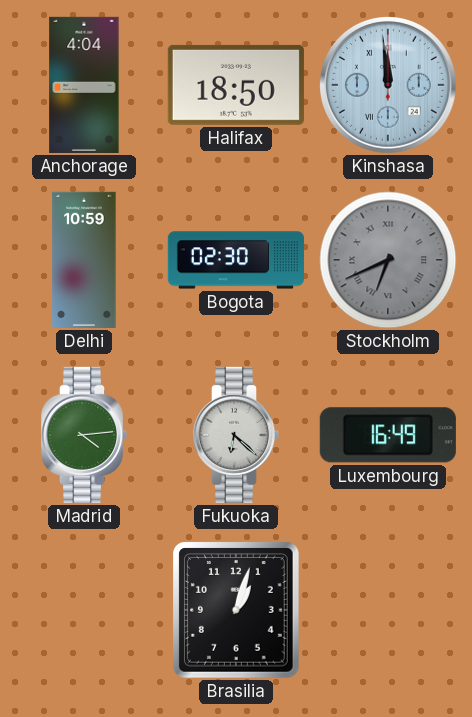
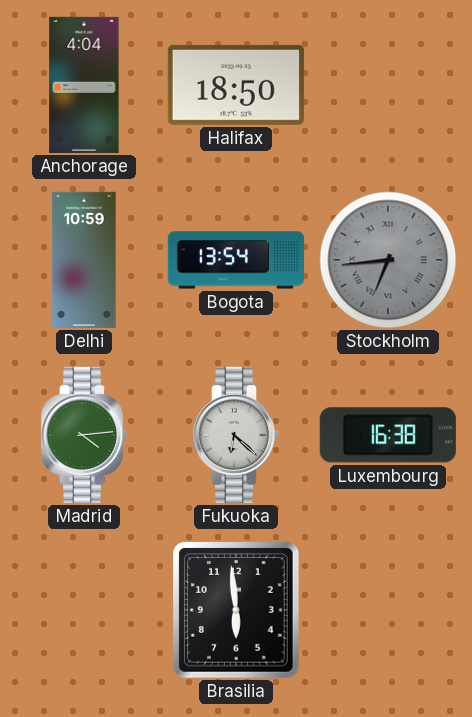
Kinshasa: 11:59 -> none (389, 86)
Bogota: 02:30 -> 13:54 (236, 260)
Stockholm: 6:41 -> 6:44 (388, 260)
Luxembourg: 16:49 -> 16:38 (388, 435)
Brasilia: 1:03 -> 5:59 (237, 611)
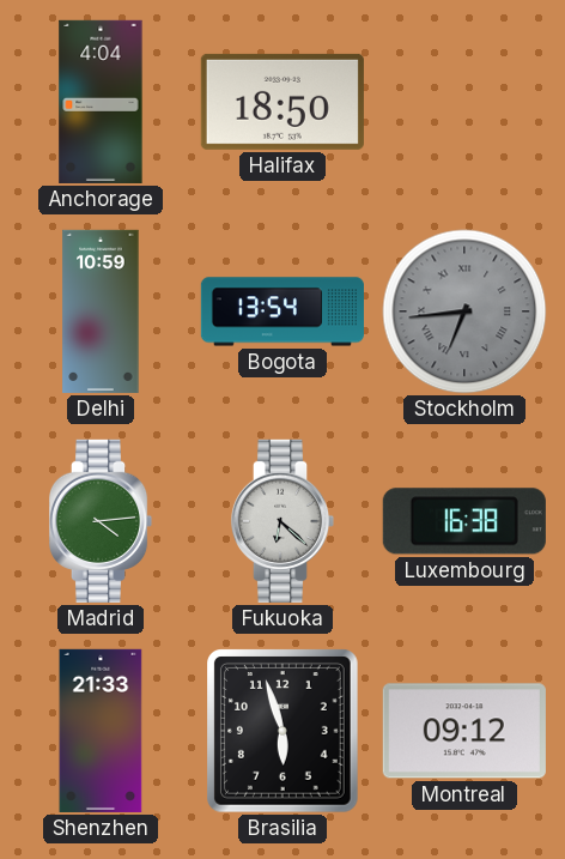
Shenzhen: none -> 21:33 (101, 731)
Brasilia: 5:59 -> 5:57 (284, 732)
Montreal: none -> 09:12 (464, 731)
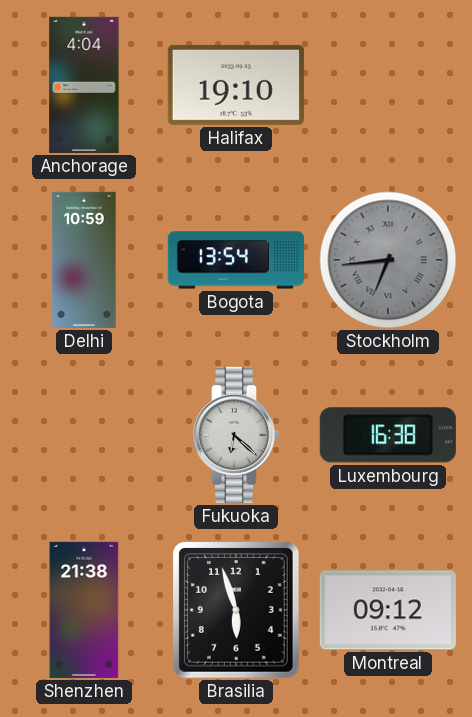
Halifax: 18:50 -> 19:10 (236, 85)
Madrid: 4:14 -> none (101, 521)
Shenzhen: 21:33 -> 21:38 (84, 610)
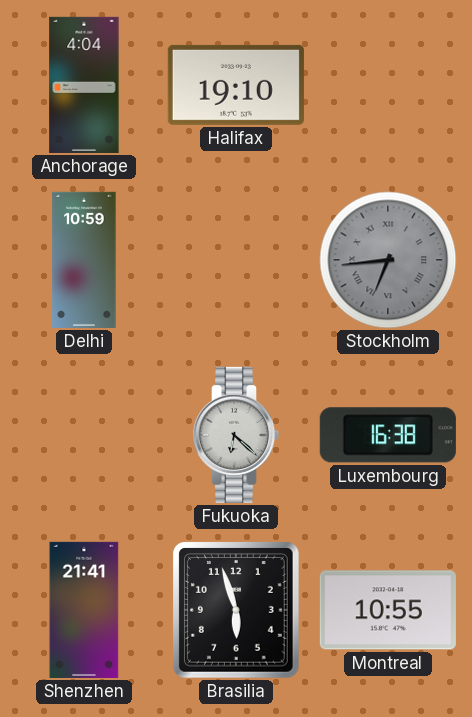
Bogota: 13:54 -> none (236, 260)
Shenzhen: 21:38 -> 21:41 (84, 610)
Montreal: 09:12 -> 10:55 (388, 610)
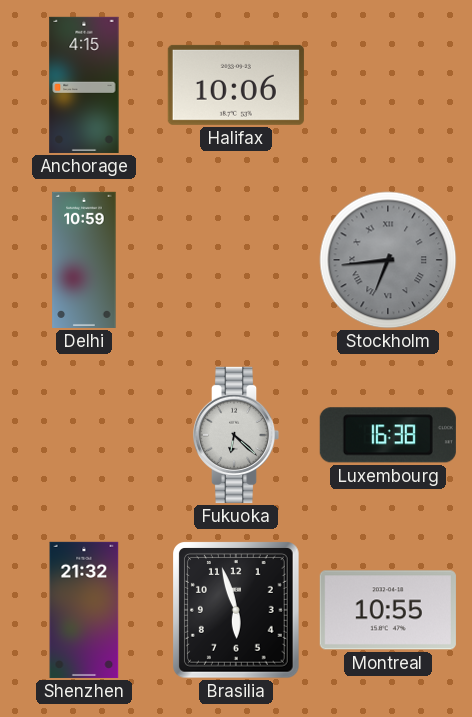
Anchorage: 4:04 -> 4:15 (84, 85)
Halifax: 19:10 -> 10:06 (236, 85)
Shenzhen: 21:41 -> 21:32 (84, 610)
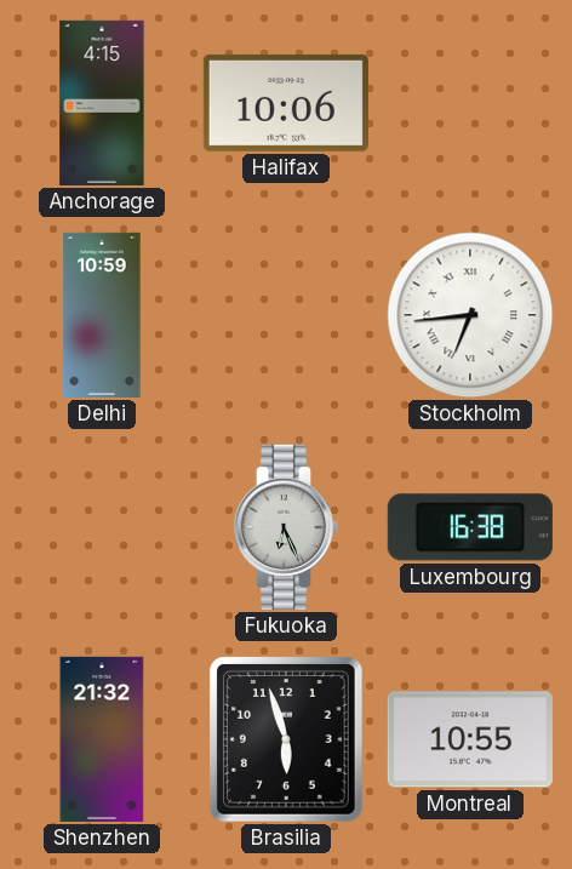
Stockholm dial: grey -> white (470, 315)
Fukuoka: 6:22 -> 6:26 (286, 527)
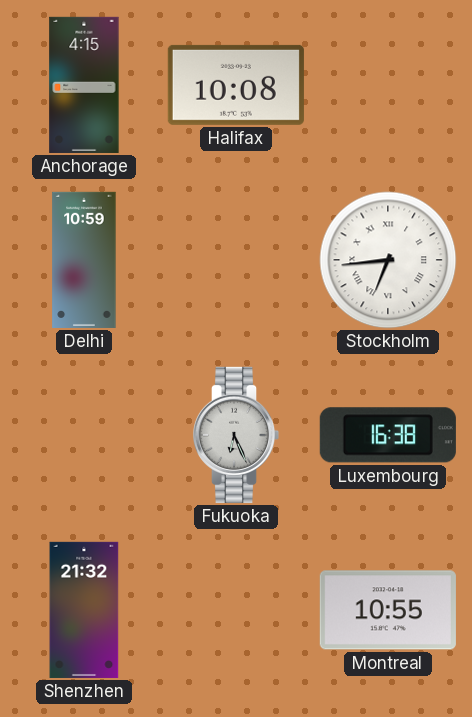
Halifax: 10:06 -> 10:08 (236, 85)
Brasilia: 5:57 -> none (287, 741)
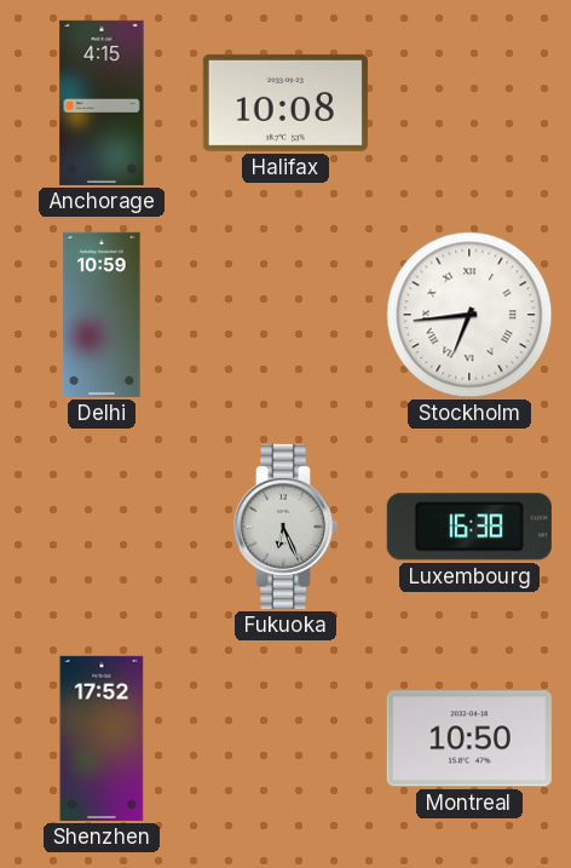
Shenzhen: 21:32 -> 17:52 (102, 738)
Montreal: 10:55 -> 10:50 (469, 738)
